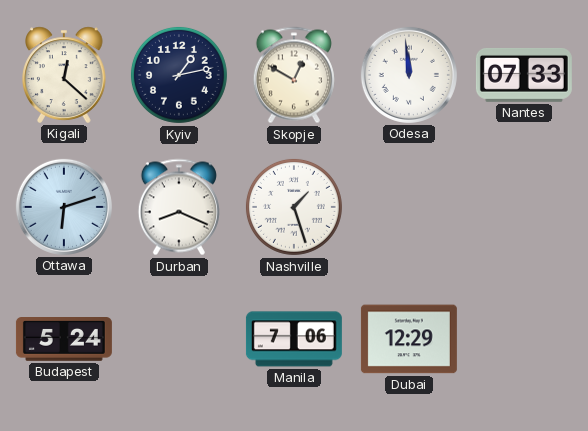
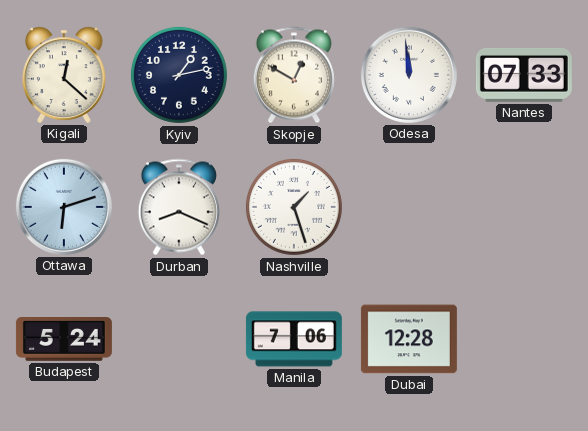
Dubai: 12:29 -> 12:28 (409, 339)
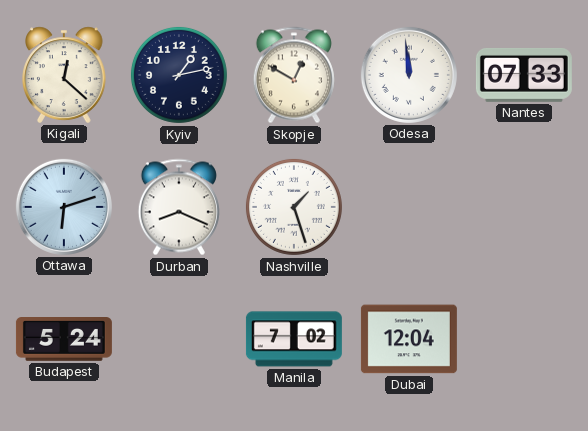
Manila: 7:06 -> 7:02 (294, 339)
Dubai: 12:28 -> 12:04 (409, 339)
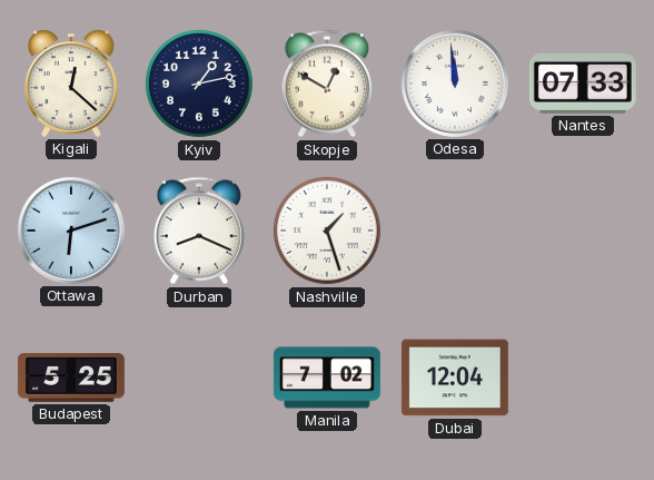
Budapest: 5:24 -> 5:25 (71, 379)
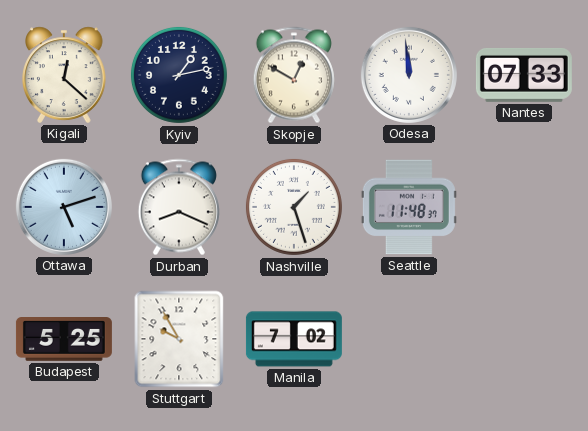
Ottawa: 6:12 -> 5:12 (64, 207)
Seattle: none -> 11:48 (409, 207)
Stuttgart: none -> 9:55 (179, 339)
Dubai: 12:04 -> none (455, 378)
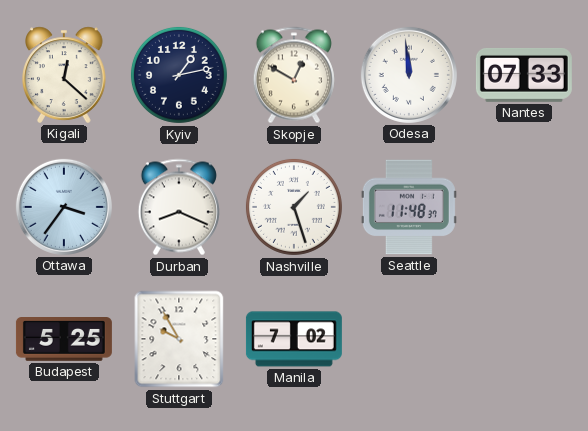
Ottawa: 5:12 -> 3:36 (64, 207)
